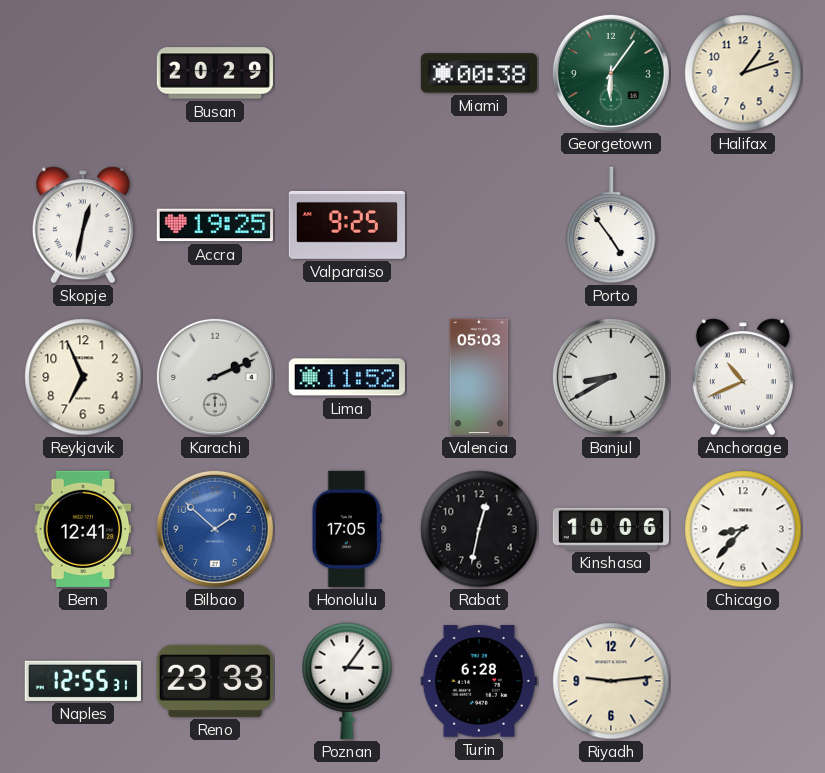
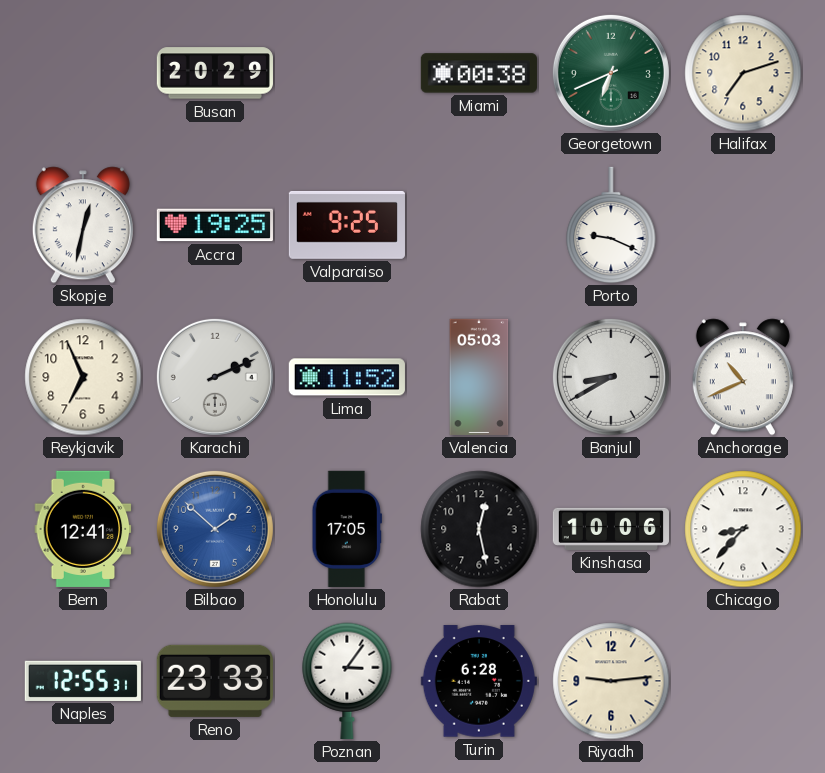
Georgetown: 6:06 -> 6:41 (611, 73)
Halifax: 1:12 -> 7:12 (743, 73)
Porto: 4:54 -> 9:19 (611, 225)
Rabat: 12:32 -> 12:28 (479, 529)
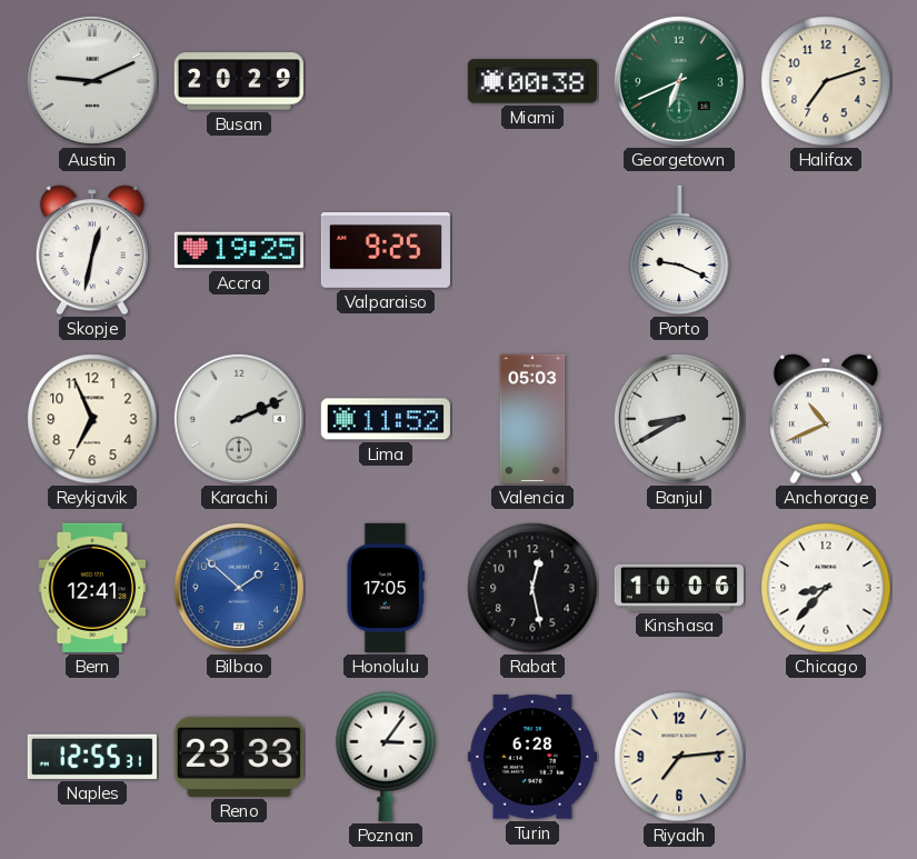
Austin: none -> 9:11 (92, 81)
Riyadh: 9:14 -> 7:14 (679, 757)
